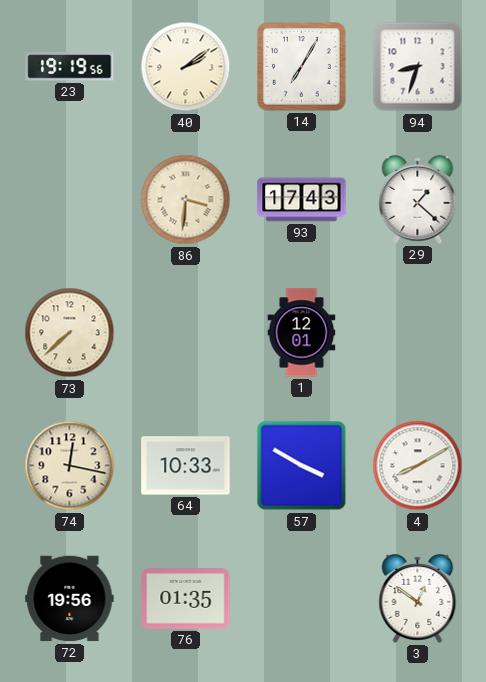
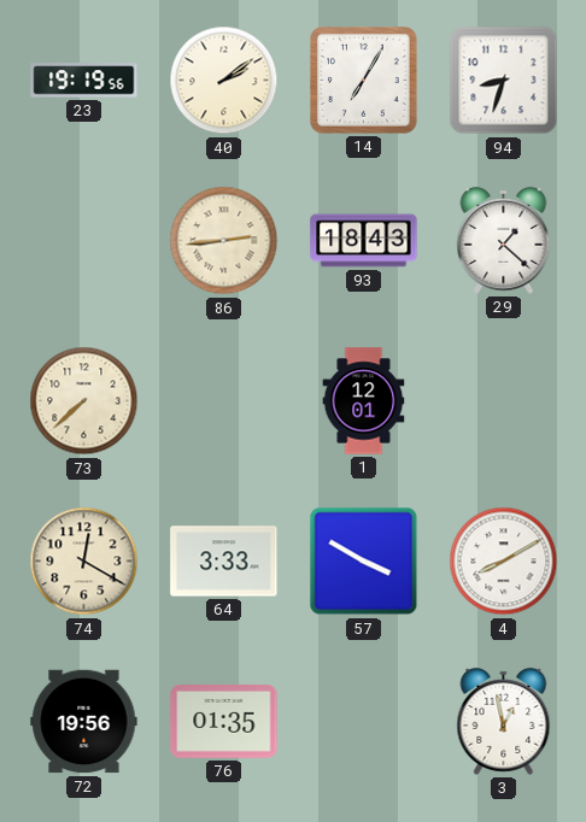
86: 3:31 -> 2:44 (224, 241)
93: 17:43 -> 18:43 (364, 241)
74: 12:17 -> 12:20 (84, 562)
64: 10:33 -> 3:33 (224, 562)
3: 12:51 -> 12:58 (504, 721)
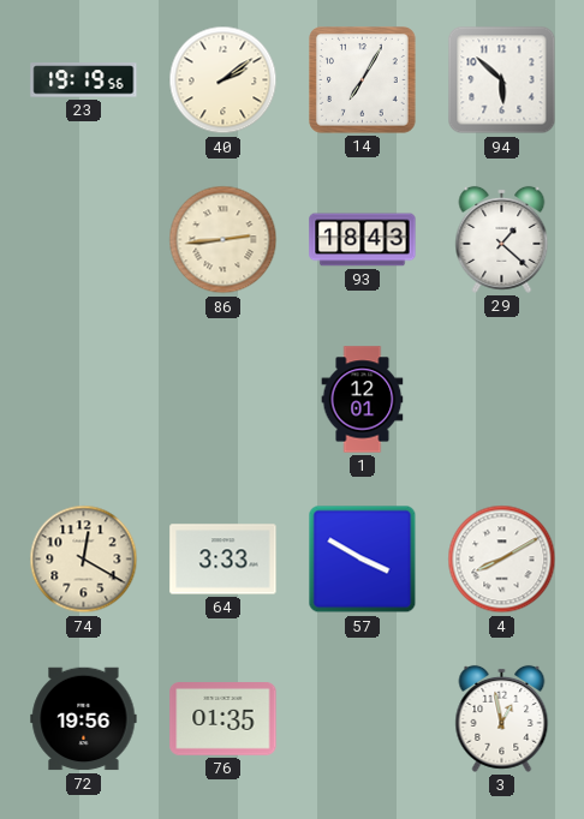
94: 8:33 -> 5:52 (502, 80)
73: 7:38 -> none (84, 401)
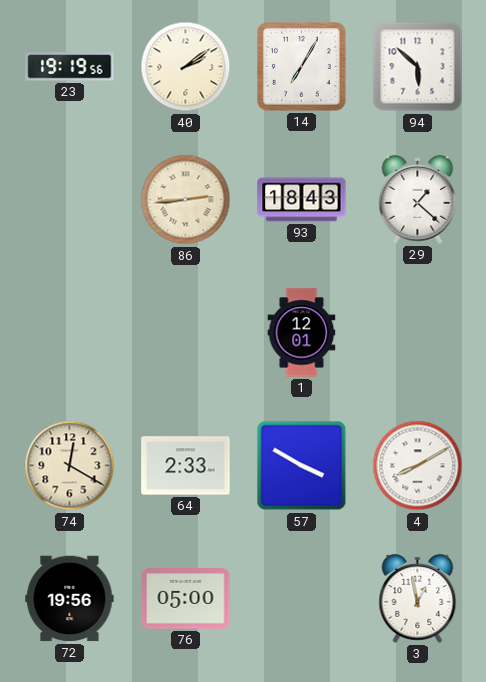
64: 3:33 -> 2:33 (186, 466)
76: 01:35 -> 05:00 (186, 599)
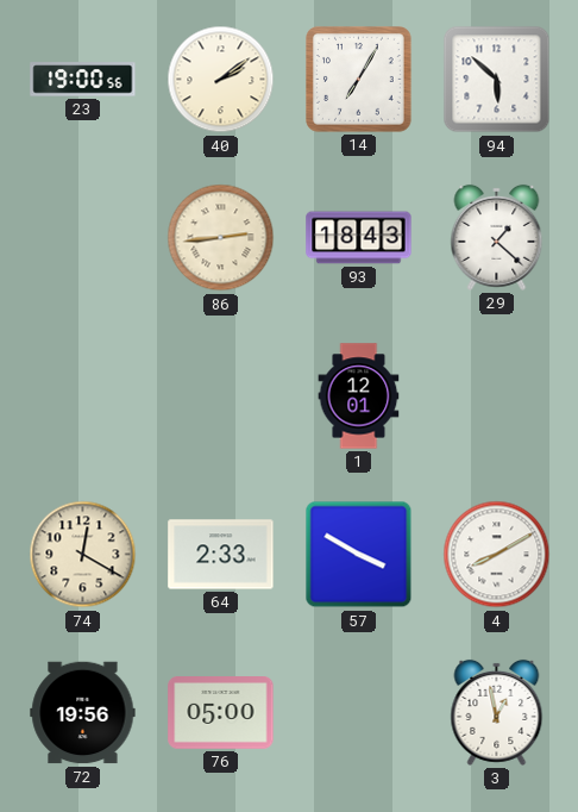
23: 19:19 -> 19:00 (83, 80)
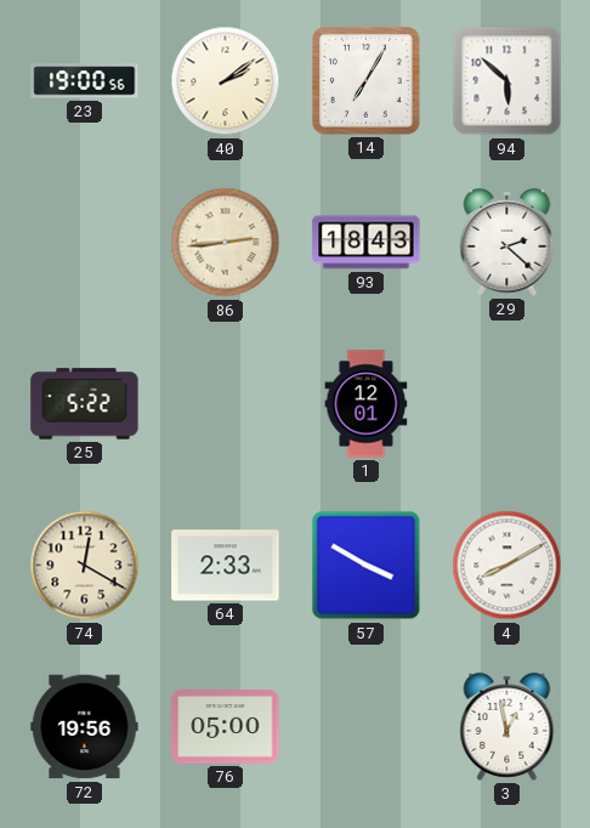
29: 1:22 -> 2:22 (507, 242)
25: none -> 5:22 (85, 404)
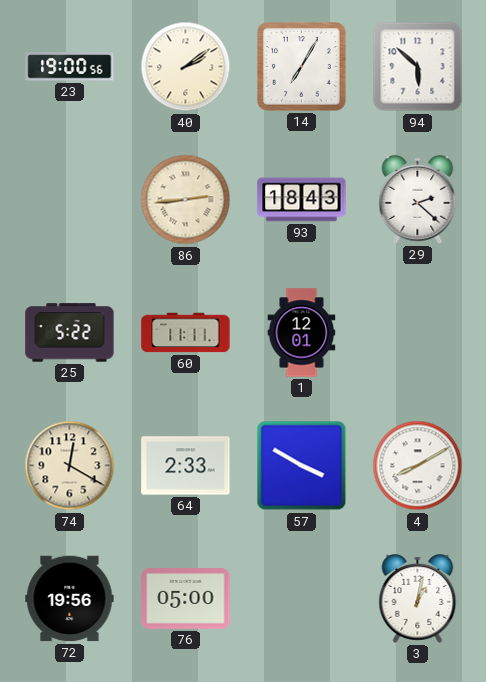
60: none -> 11:11 (186, 333)
3: 12:58 -> 1:02 (418, 598)
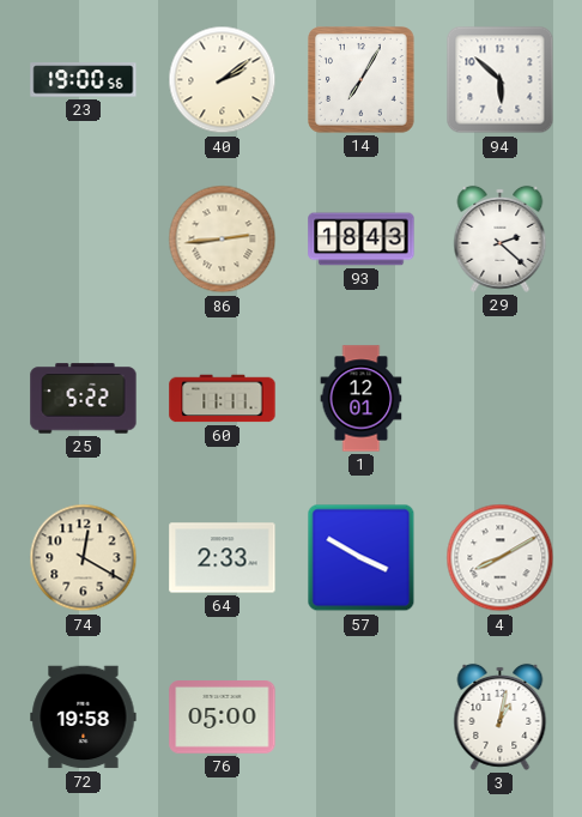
72: 19:56 -> 19:58 (84, 718)
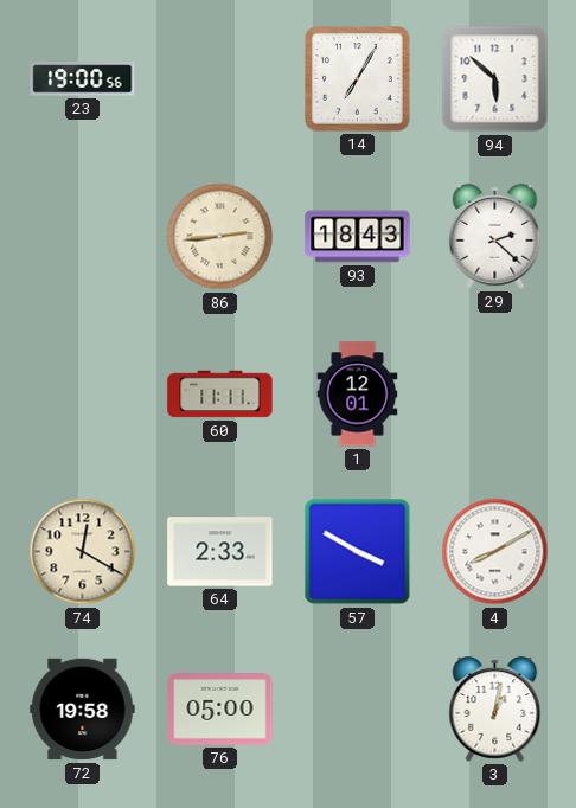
40: 2:09 -> none (223, 80)
25: 5:22 -> none (84, 399)
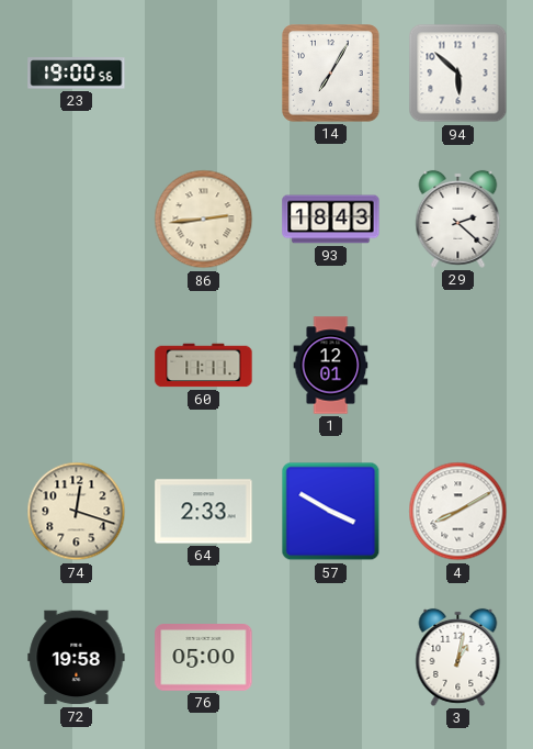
74: 12:20 -> 12:18 (77, 512)
